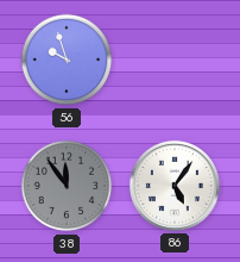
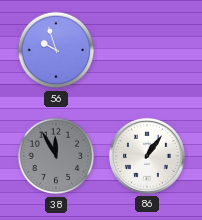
38: 11:54 -> 11:55 (56, 156)
86: 5:06 -> 1:06 (147, 156)
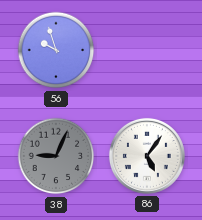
38: 11:55 -> 9:04 (56, 156)
86: 1:06 -> 5:06 (147, 156)
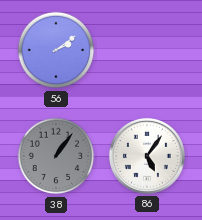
56: 9:57 -> 2:09 (56, 50)
38: 9:04 -> 1:06 (56, 156)
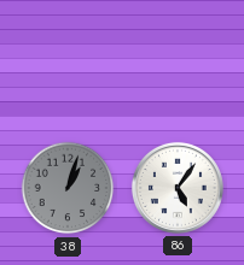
56: 2:09 -> none (56, 50)
38: 1:06 -> 1:03 (68, 188)
